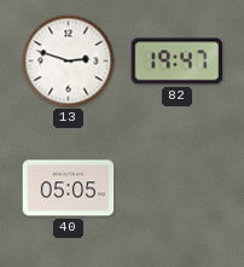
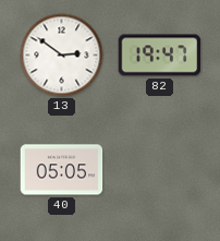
13: 2:48 -> 2:51 (62, 56)
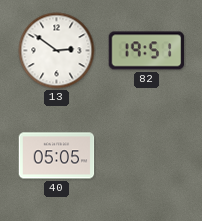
82: 19:47 -> 19:51 (147, 51)
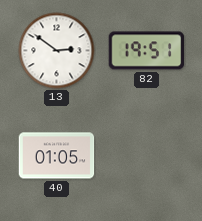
40: 05:05 -> 01:05 (57, 156)
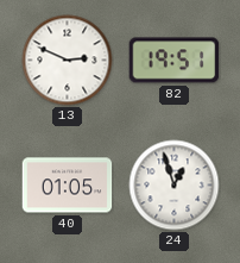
13: 2:51 -> 2:49 (68, 61)
24: none -> 12:57 (175, 186)
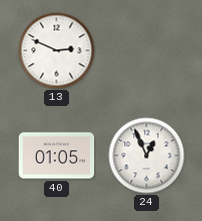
82: 19:51 -> none (175, 61)
24: 12:57 -> 12:56 (147, 156)
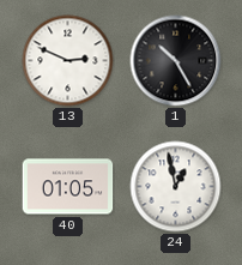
1: none -> 10:25 (176, 61)
24: 12:56 -> 12:58 (176, 187)
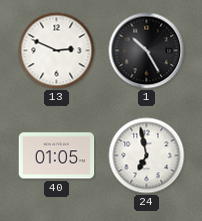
24: 12:58 -> 6:58 (147, 156)
